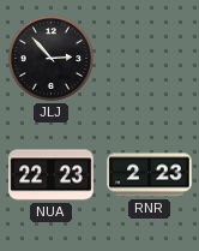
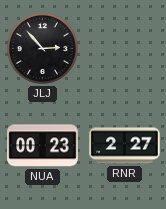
NUA: 22:23 -> 00:23 (43, 146)
RNR: 2:23 -> 2:27 (125, 146)
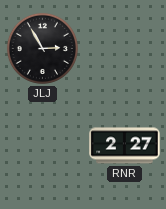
JLJ: 2:53 -> 2:55 (42, 48)
NUA: 00:23 -> none (43, 146)
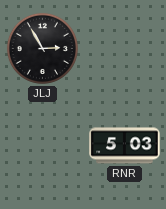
RNR: 2:27 -> 5:03 (125, 146)
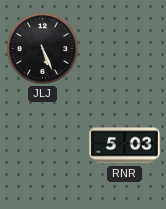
JLJ: 2:55 -> 5:26 (42, 48)
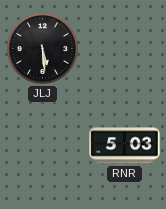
JLJ: 5:26 -> 5:29 (42, 48)
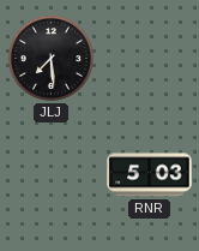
JLJ: 5:29 -> 7:29 (50, 58)
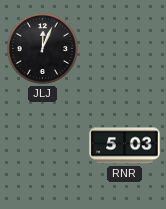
JLJ: 7:29 -> 12:04 (42, 48)
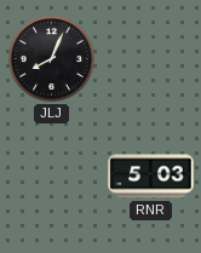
JLJ: 12:04 -> 8:04 (51, 58)
